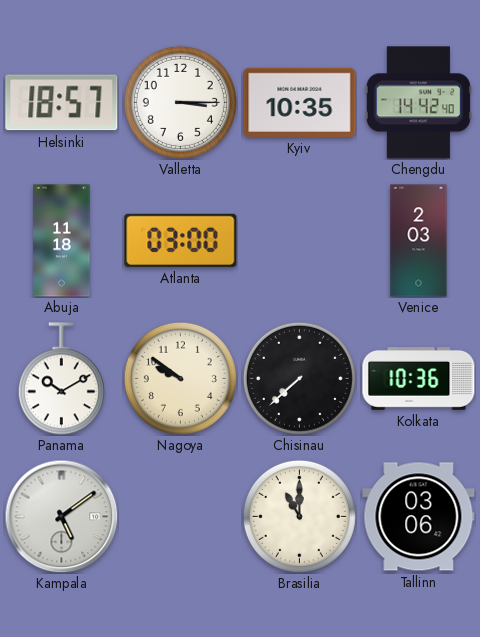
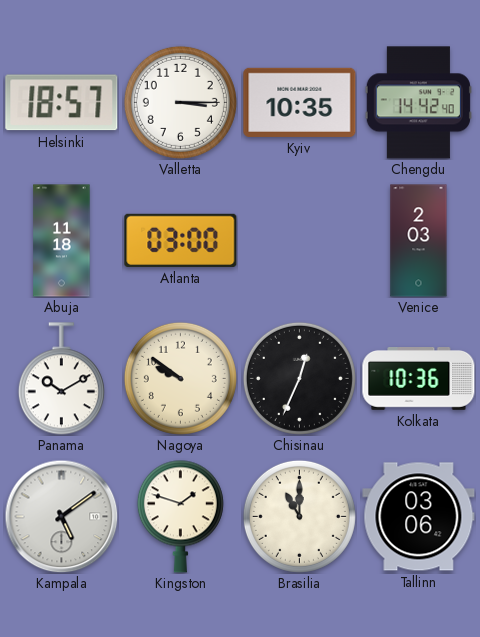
Chisinau: 7:38 -> 12:34 (299, 378)
Kingston: none -> 1:48 (180, 516)
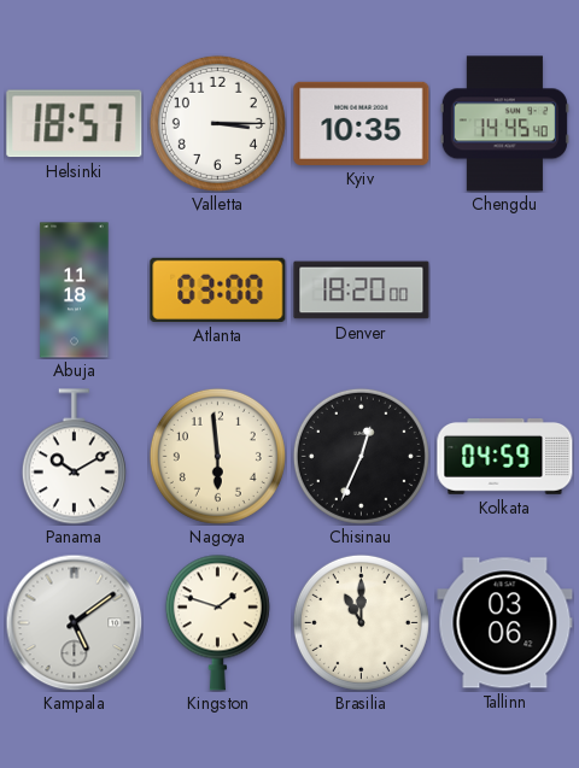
Chengdu: 14:42 -> 14:45 (504, 124)
Denver: none -> 18:20 (362, 291)
Venice: 2:03 -> none (419, 241)
Nagoya: 9:51 -> 5:59 (217, 456)
Kolkata: 10:36 -> 04:59 (505, 457)
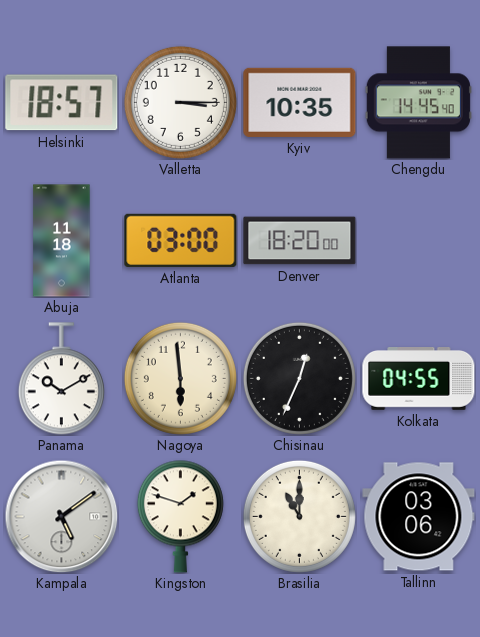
Kolkata: 04:59 -> 04:55 (419, 379)
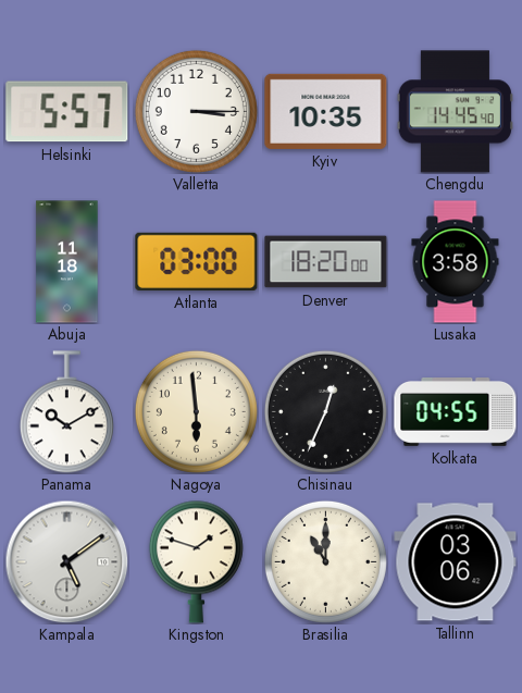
Helsinki: 18:57 -> 5:57 (67, 112)
Lusaka: none -> 3:58 (456, 262)
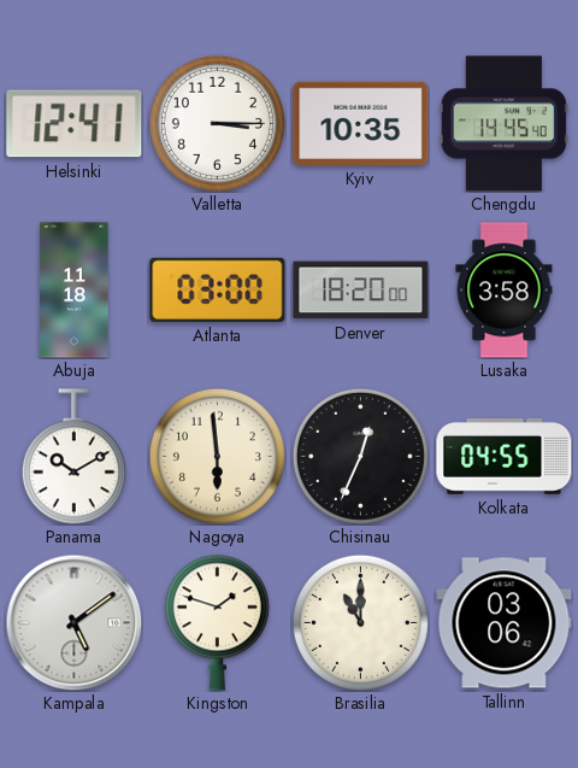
Helsinki: 5:57 -> 12:41 (75, 124)
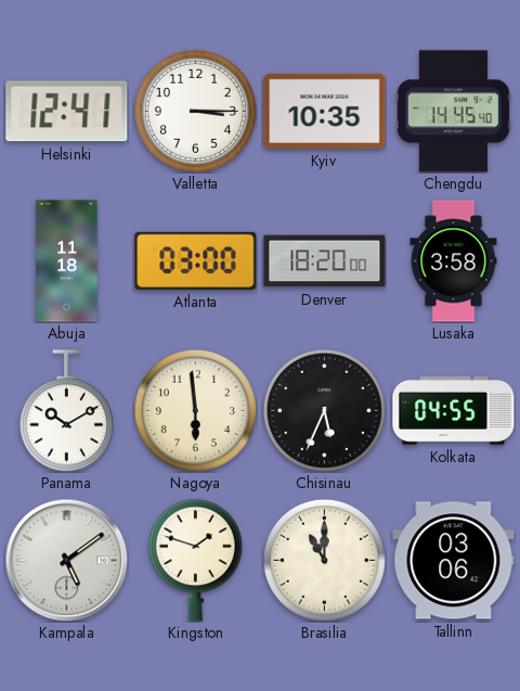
Chisinau: 12:34 -> 5:34 (324, 410)
